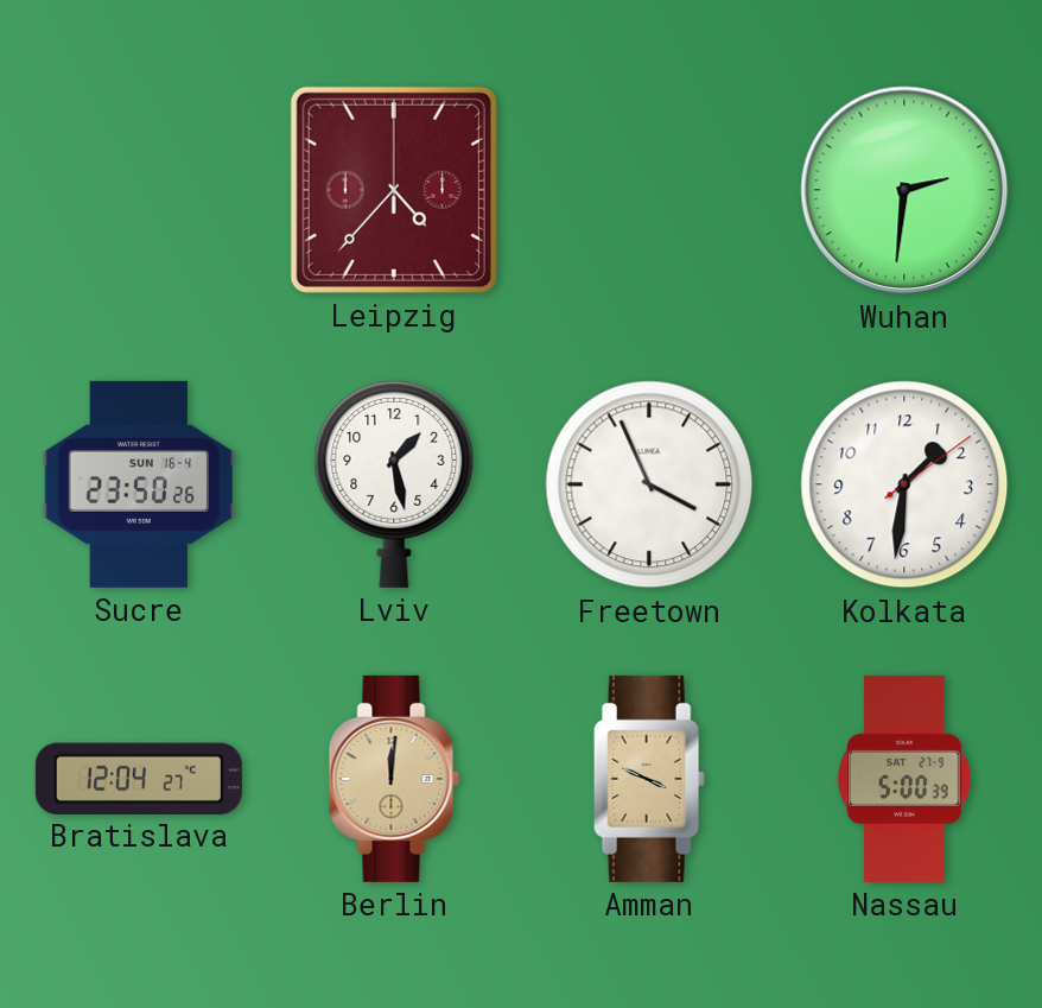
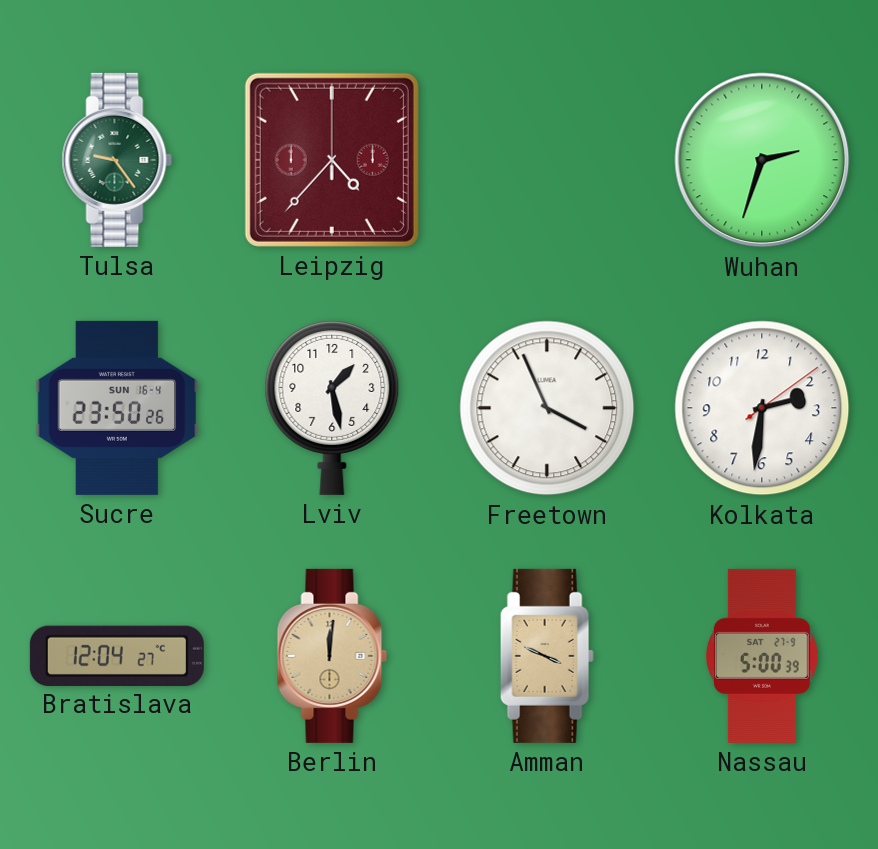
Tulsa: none -> 9:24 (117, 160)
Wuhan: 2:31 -> 2:33 (762, 160)
Kolkata: 1:31 -> 2:31 (762, 408)
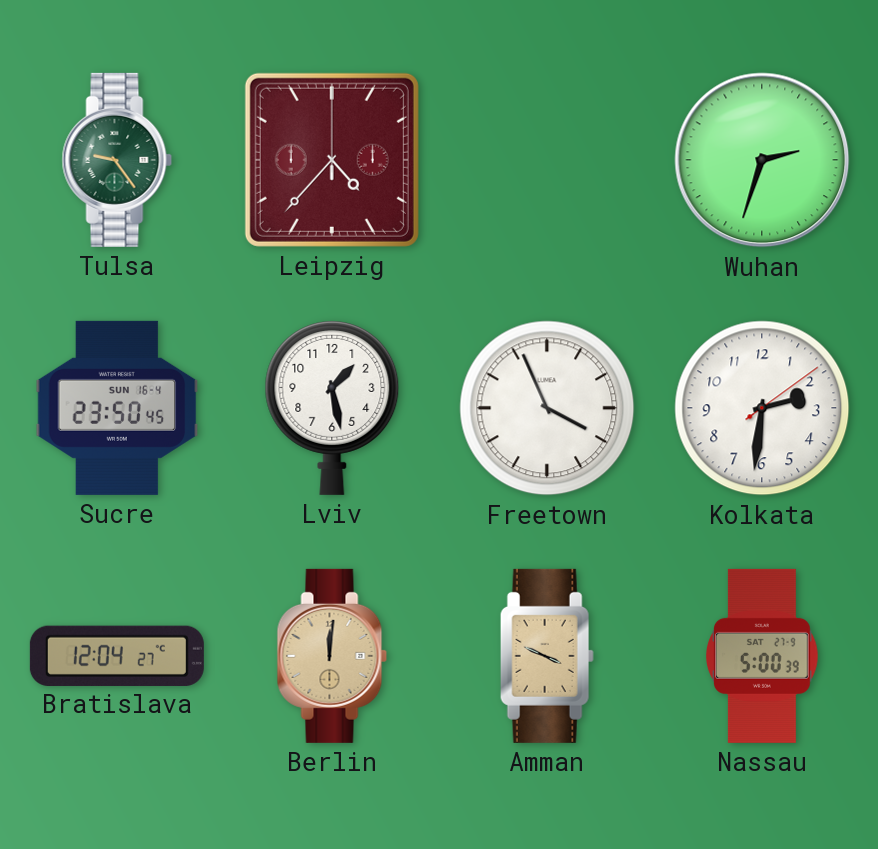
Sucre: 23:50:26 -> 23:50:45 (117, 408)
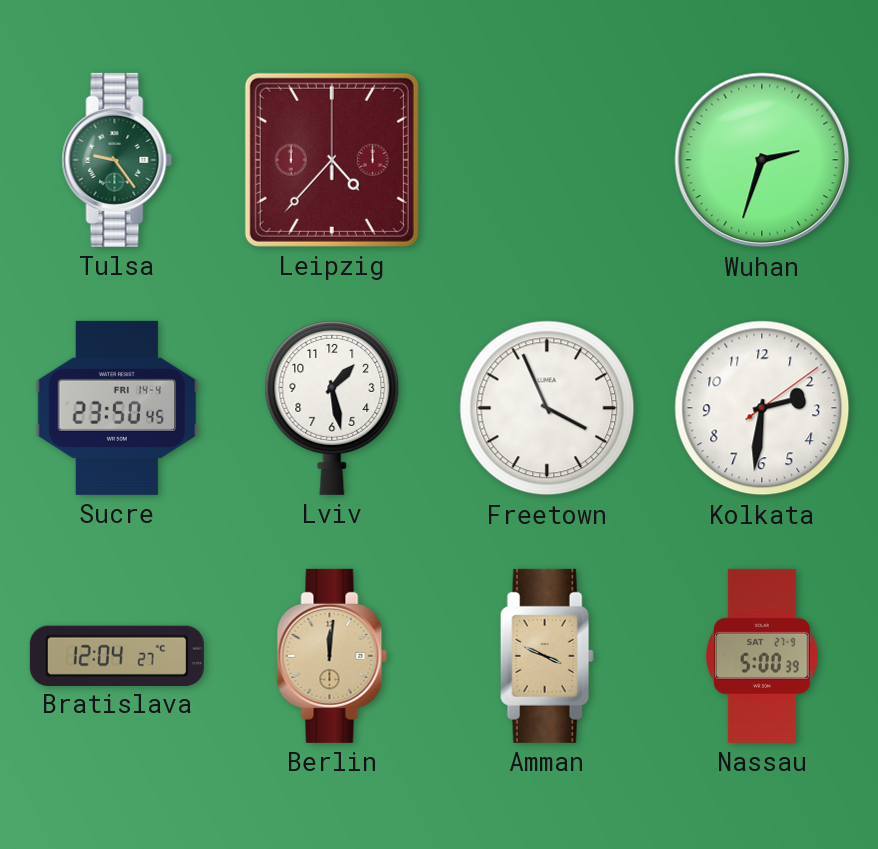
Sucre date: SUN 16-4 -> FRI 14-4 (117, 408)
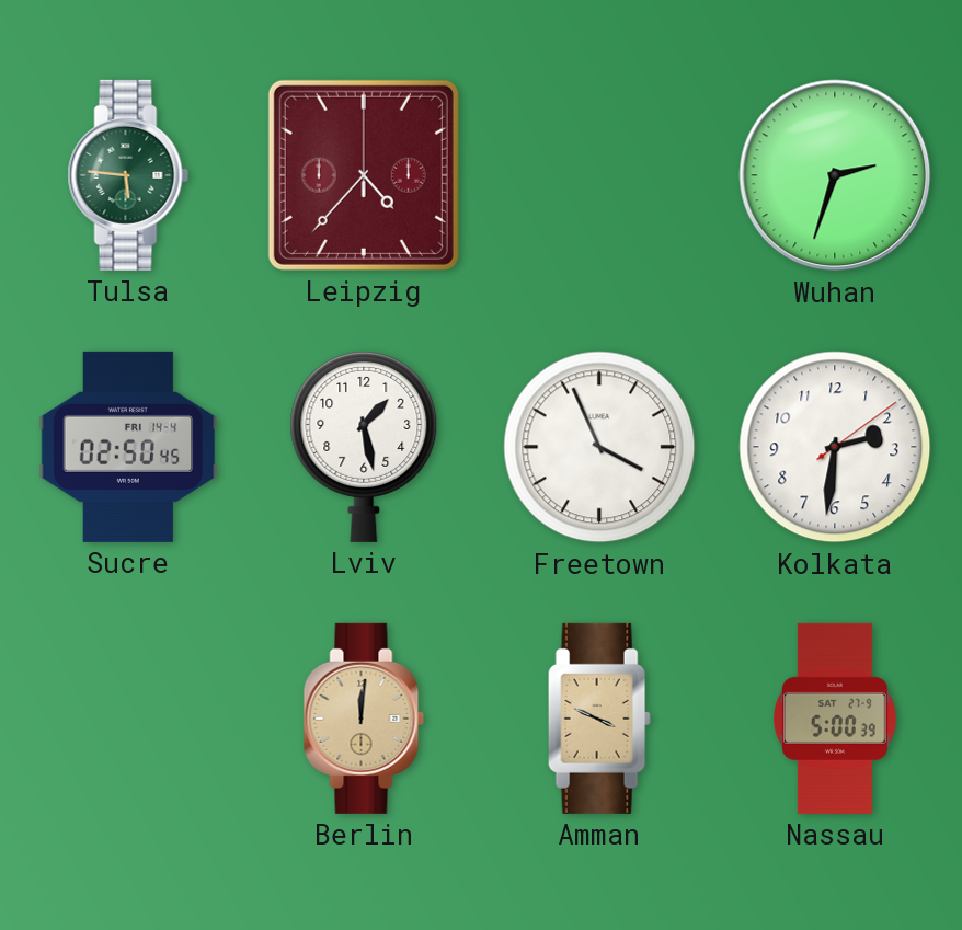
Tulsa: 9:24 -> 5:46 (128, 175)
Sucre: 23:50 -> 02:50 (128, 447)
Bratislava: 12:04 -> none (117, 655)
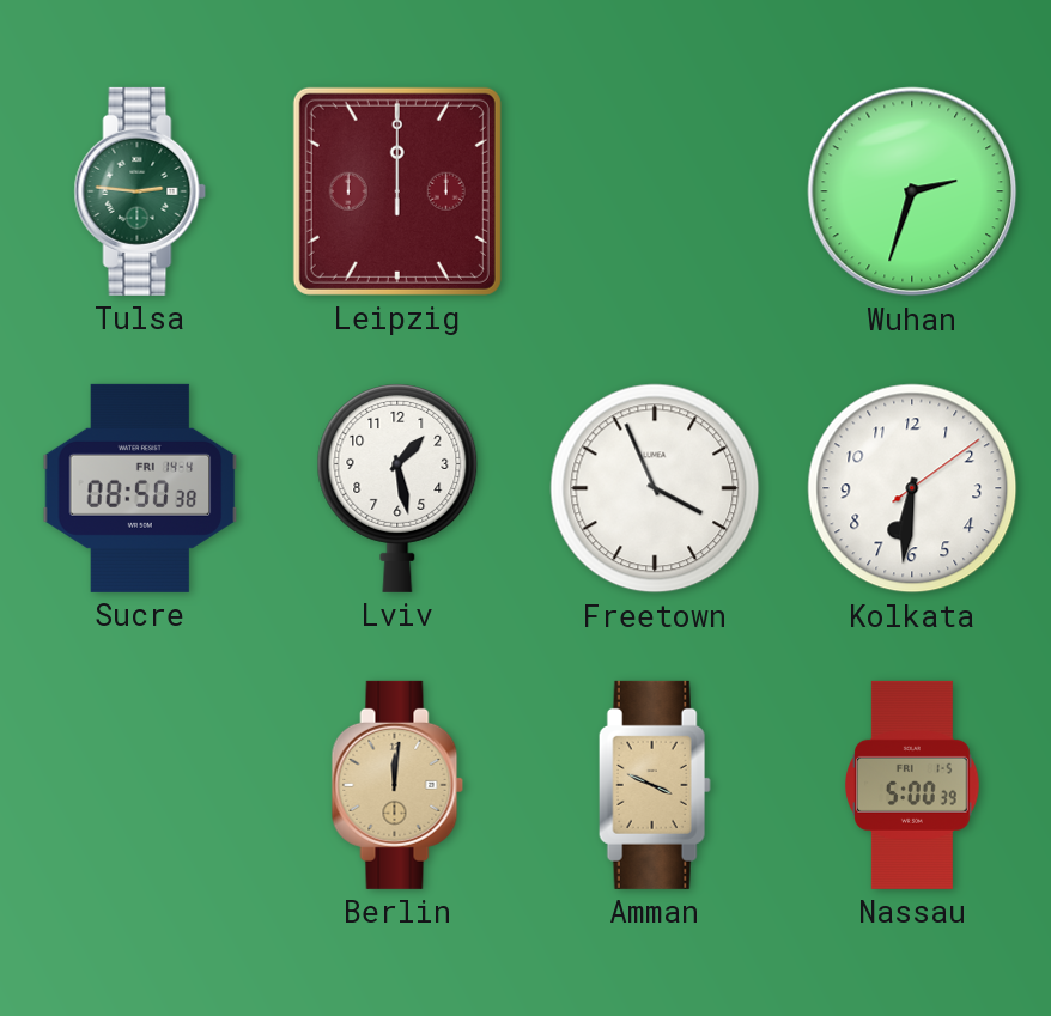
Tulsa: 5:46 -> 2:46 (140, 191)
Leipzig: 4:37 -> 12:00 (397, 191)
Sucre: 02:50 -> 08:50 (140, 488)
Kolkata: 2:31 -> 6:31 (912, 488)
Nassau date: SAT 27-9 -> FRI 1-5 (913, 785)
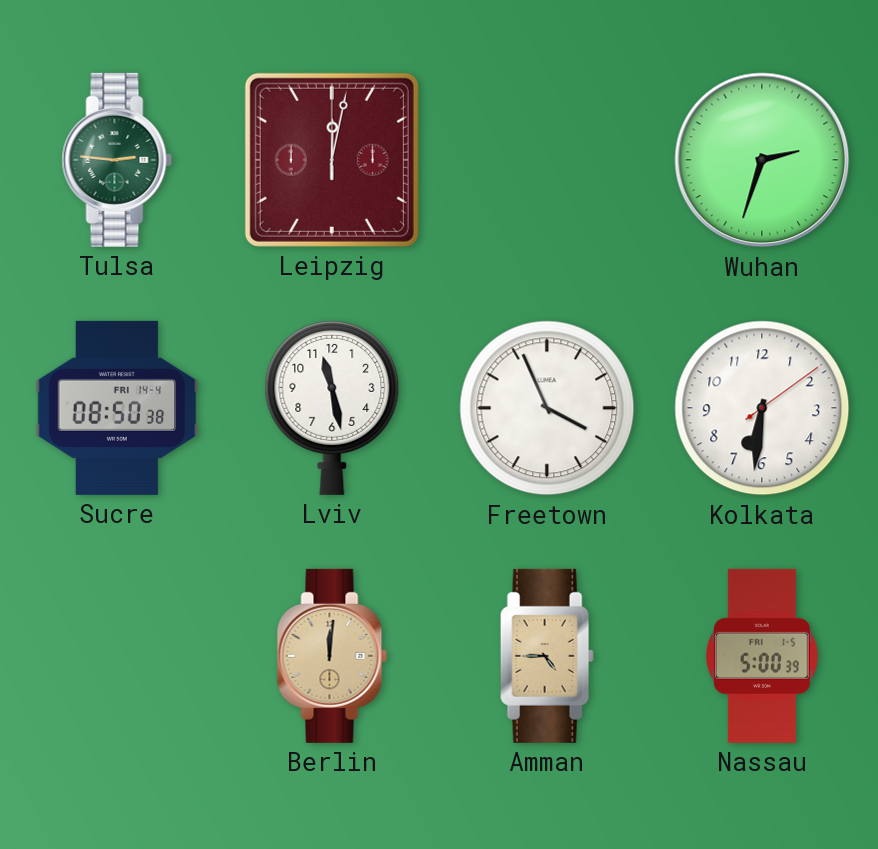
Leipzig: 12:00 -> 12:02 (332, 160)
Lviv: 1:28 -> 11:28 (332, 408)
Amman: 3:49 -> 4:45 (547, 656)
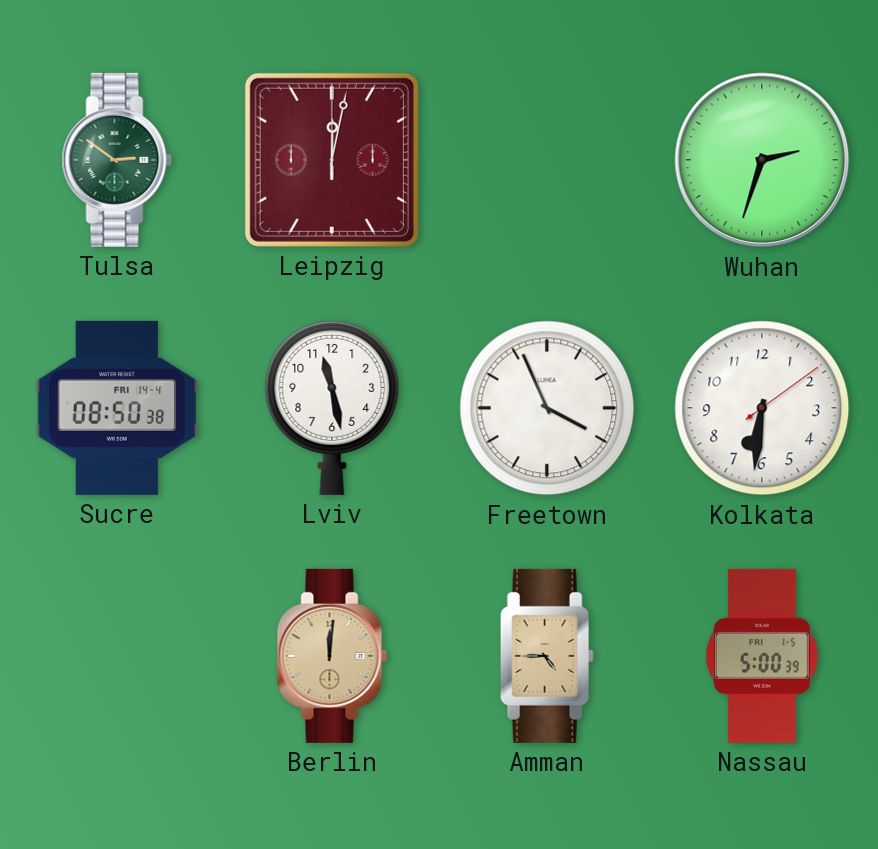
Tulsa: 2:46 -> 2:51 (117, 160)
